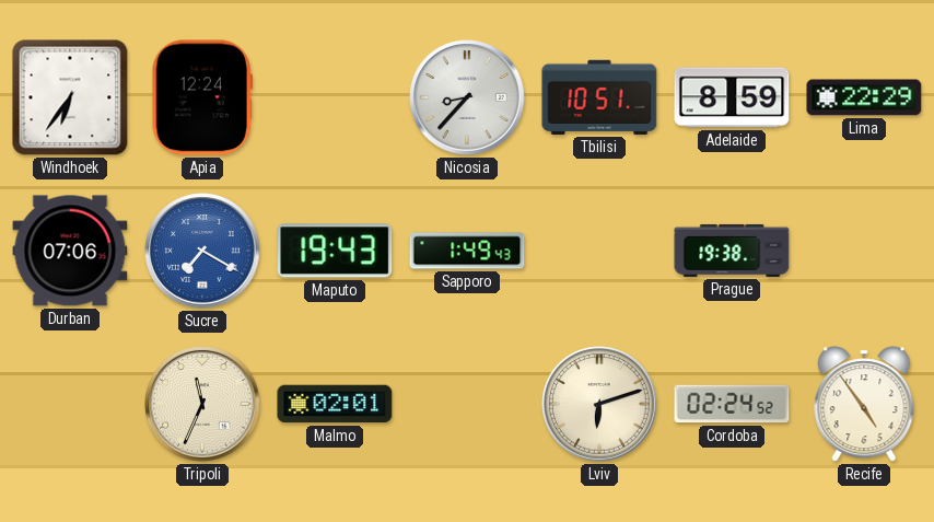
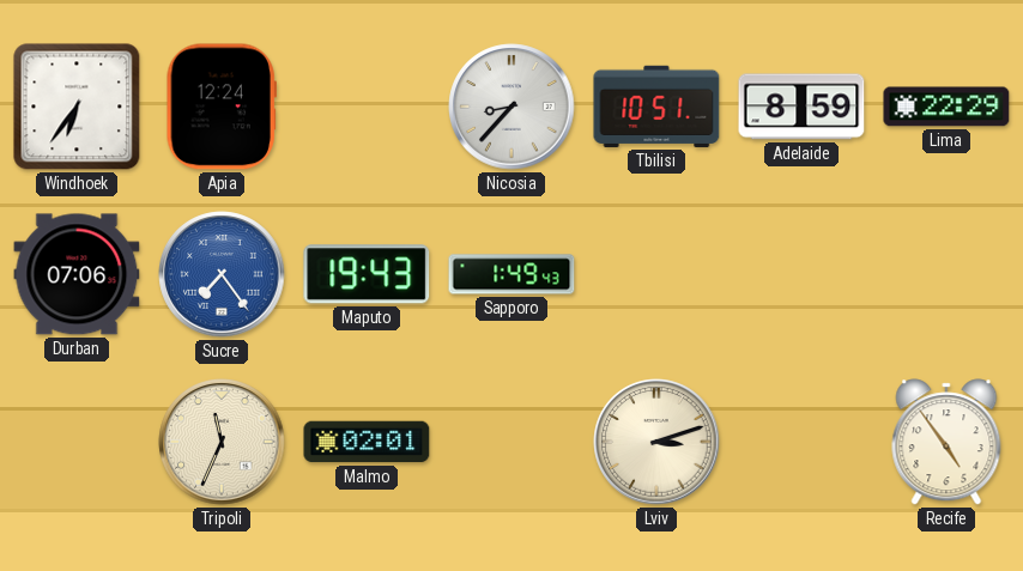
Sucre: 7:20 -> 7:24 (222, 274)
Prague: 19:38 -> none (732, 251)
Lviv: 6:12 -> 3:12 (656, 442)
Cordoba: 02:24 -> none (732, 404)
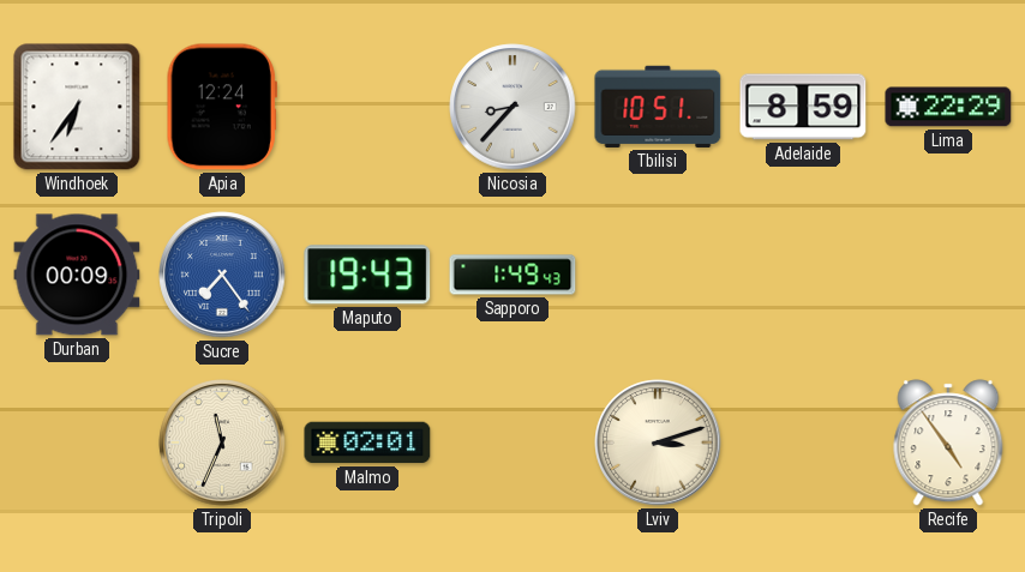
Durban: 07:06 -> 00:09 (77, 275)
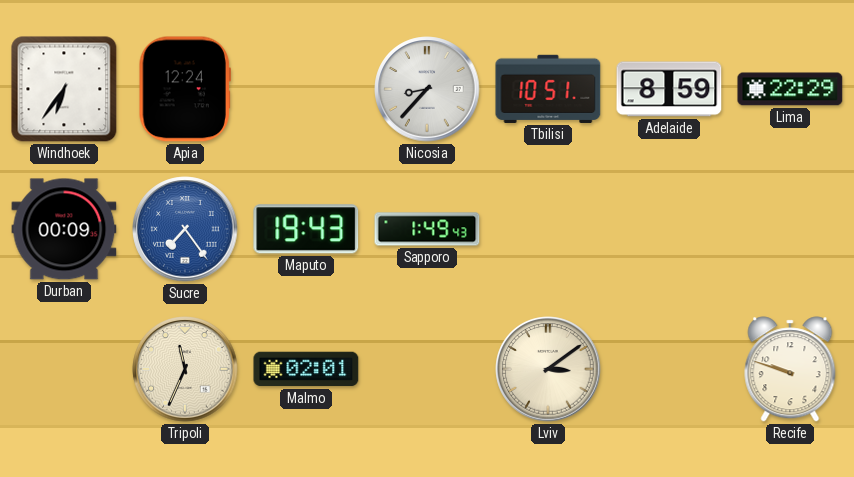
Lviv: 3:12 -> 3:09 (548, 369)
Recife: 4:54 -> 9:48 (790, 369)
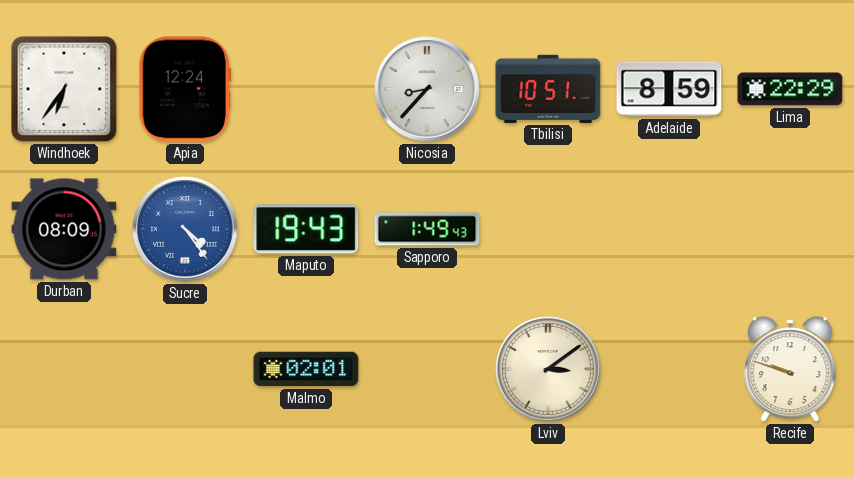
Durban: 00:09 -> 08:09 (64, 229)
Sucre: 7:24 -> 4:24 (185, 229)
Tripoli: 11:34 -> none (185, 369)
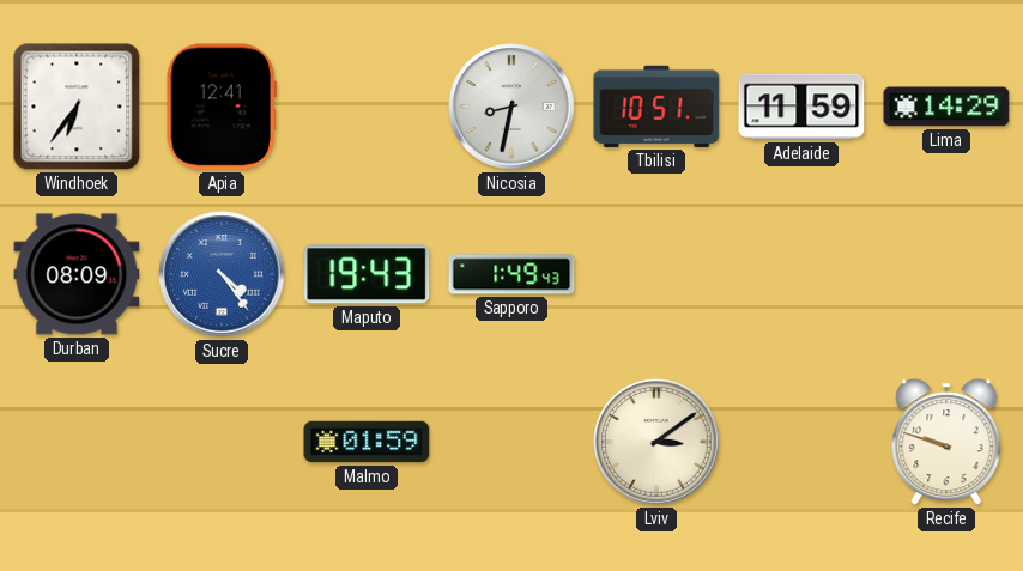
Apia: 12:24 -> 12:41 (222, 107)
Nicosia: 8:37 -> 8:32 (512, 107)
Adelaide: 8:59 -> 11:59 (801, 107)
Lima: 22:29 -> 14:29 (946, 107)
Malmo: 02:01 -> 01:59 (367, 442)
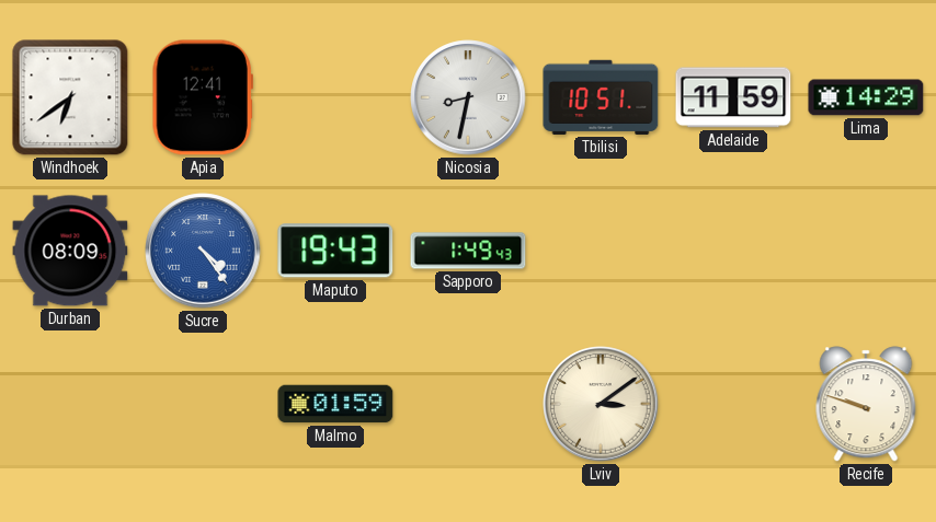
Windhoek: 6:36 -> 6:39 (70, 97)
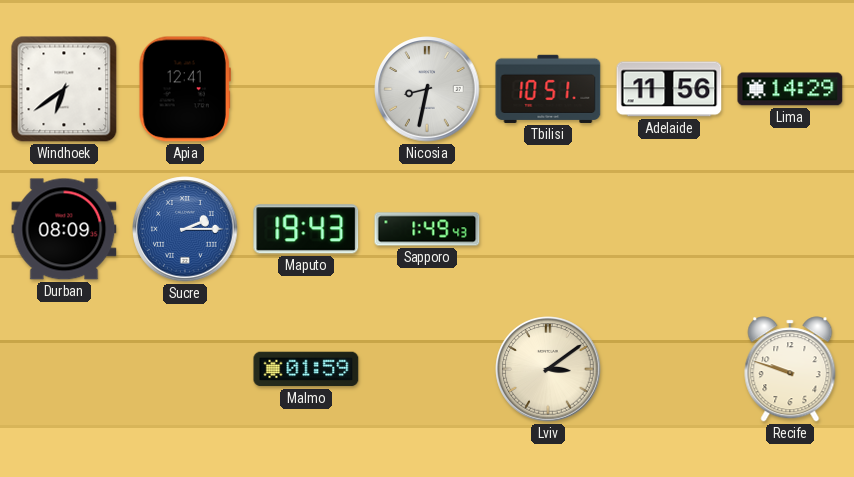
Adelaide: 11:59 -> 11:56 (669, 89)
Sucre: 4:24 -> 2:15 (185, 229)
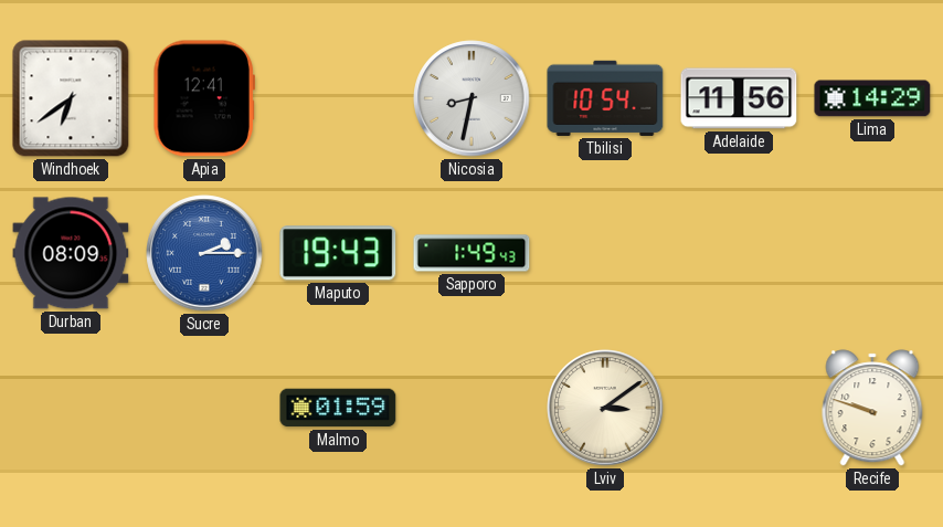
Tbilisi: 10:51 -> 10:54 (605, 98)
